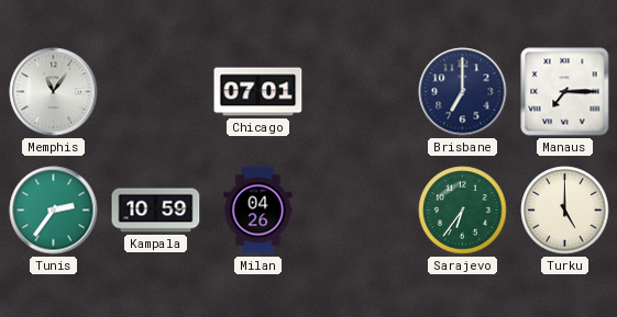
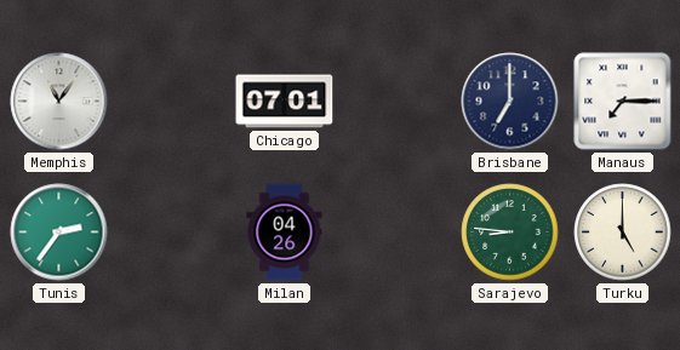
Kampala: 10:59 -> none (156, 211)
Sarajevo: 6:36 -> 8:46 (510, 233)
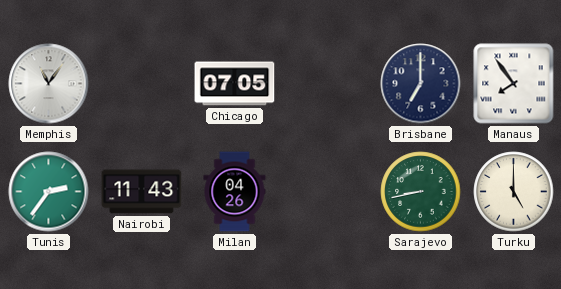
Chicago: 07:01 -> 07:05 (235, 84)
Manaus: 7:15 -> 7:54 (514, 84)
Nairobi: none -> 11:43 (142, 192)
Sarajevo: 8:46 -> 8:43 (421, 192)
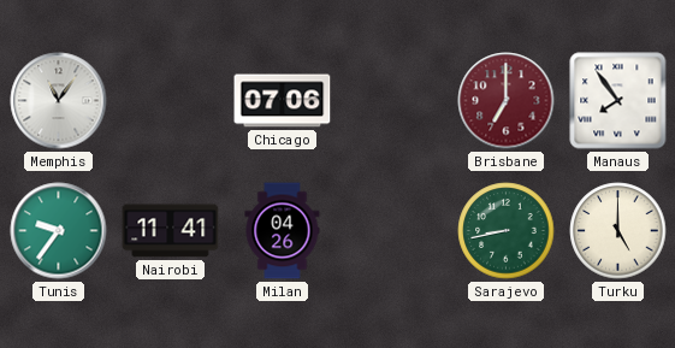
Chicago: 07:05 -> 07:06 (283, 101)
Brisbane dial: navy -> burgundy (507, 101)
Tunis: 2:36 -> 9:36 (59, 231)
Nairobi: 11:43 -> 11:41 (171, 231)
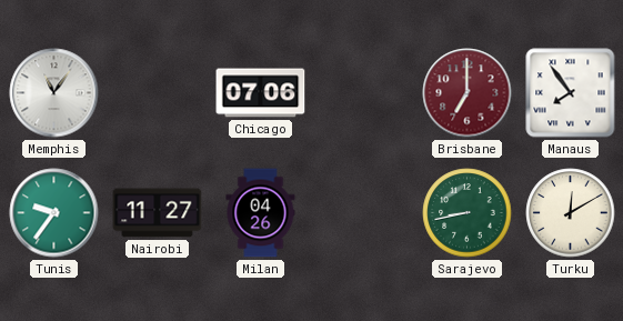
Nairobi: 11:41 -> 11:27 (158, 213)
Turku: 5:00 -> 12:10 (571, 213)
